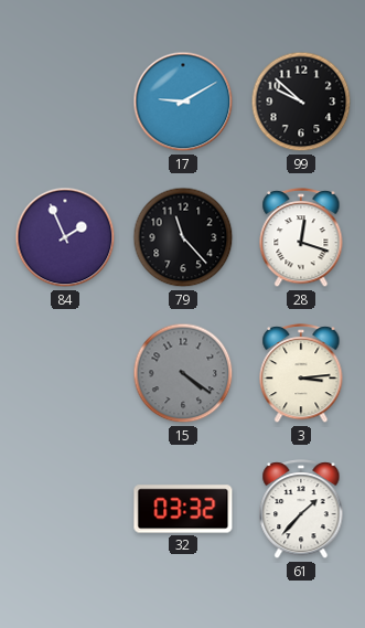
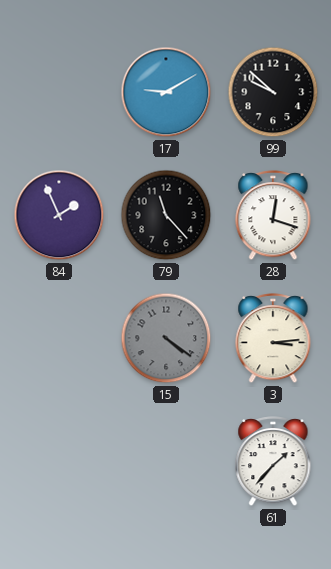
32: 03:32 -> none (183, 509)
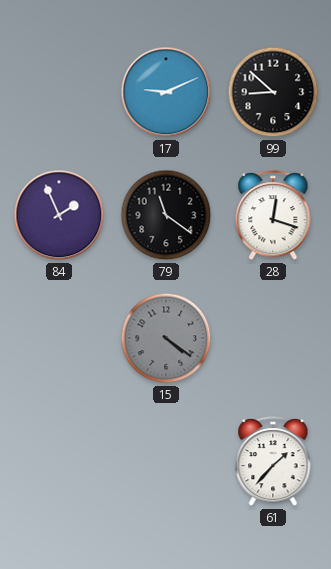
17: 9:10 -> 9:11 (166, 92)
99: 9:52 -> 8:52 (273, 92)
79: 11:23 -> 11:21 (166, 215)
3: 3:14 -> none (273, 339)
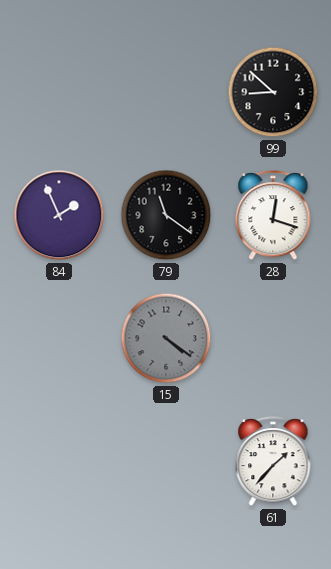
17: 9:11 -> none (166, 92)
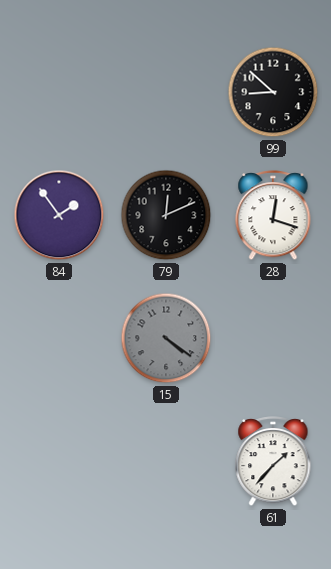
84: 1:56 -> 1:54 (59, 215)
79: 11:21 -> 12:11 (166, 215)
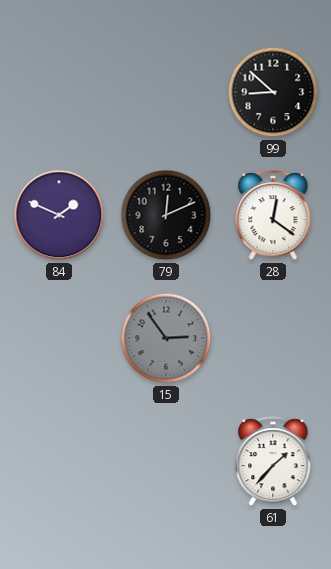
84: 1:54 -> 1:49 (59, 215)
28: 12:18 -> 12:21 (273, 216)
15: 4:21 -> 2:54 (166, 338)
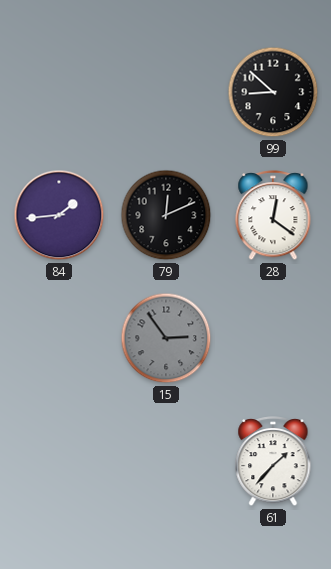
84: 1:49 -> 1:44 (59, 215)
